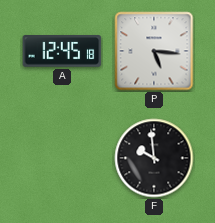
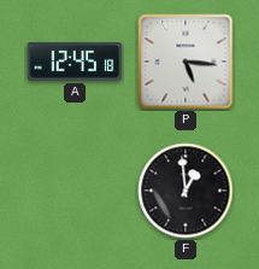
F: 9:59 -> 12:59 (186, 191)
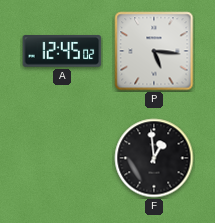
A: 12:45:18 -> 12:45:02 (62, 51)
